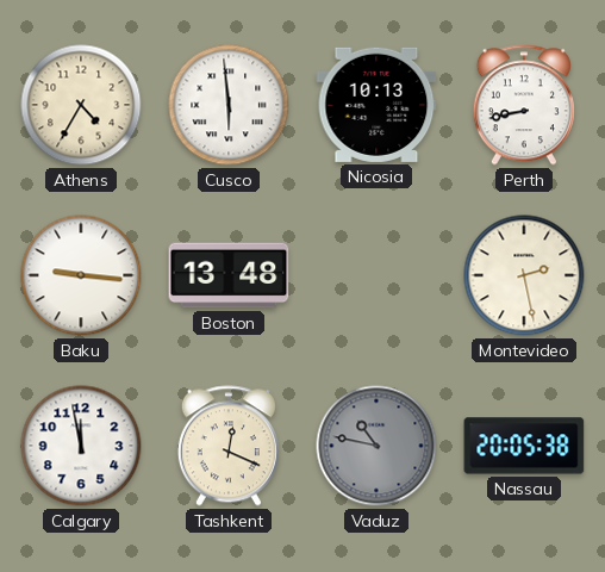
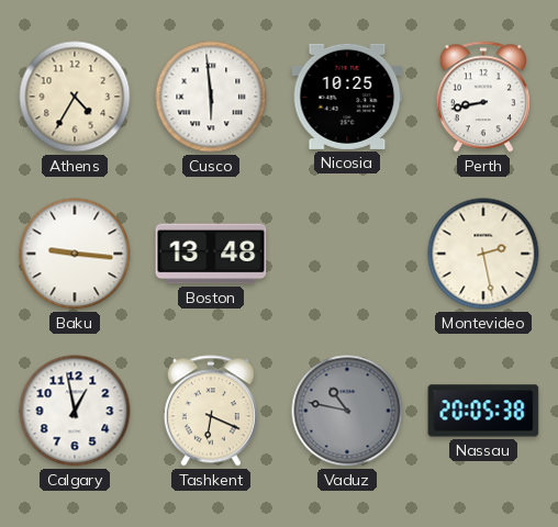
Nicosia: 10:13 -> 10:25 (347, 97)
Calgary: 11:58 -> 12:58 (75, 411)
Tashkent: 12:19 -> 6:19 (211, 411)
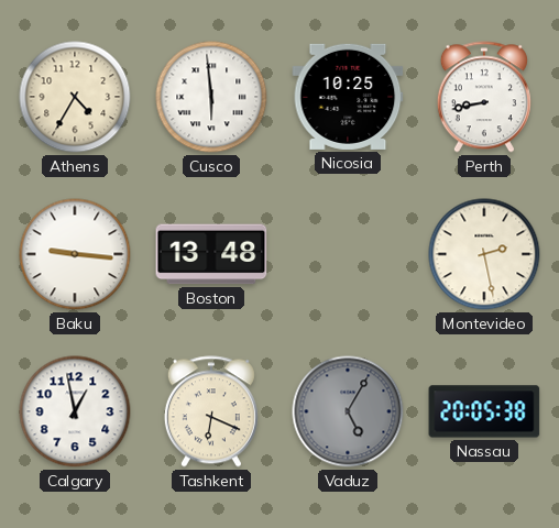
Vaduz: 10:47 -> 5:05 (348, 411)
